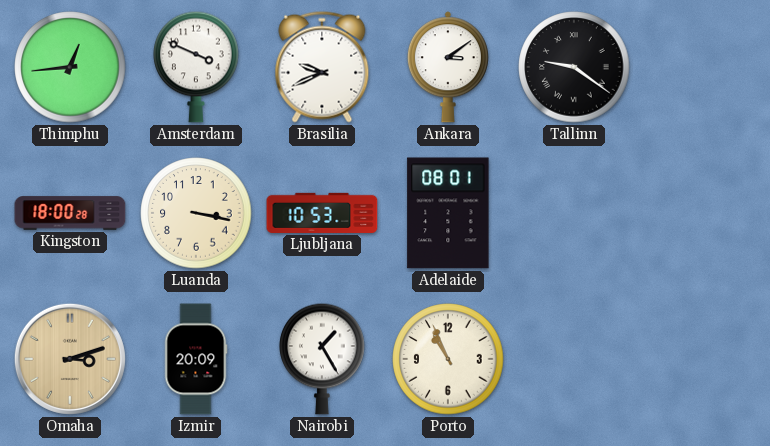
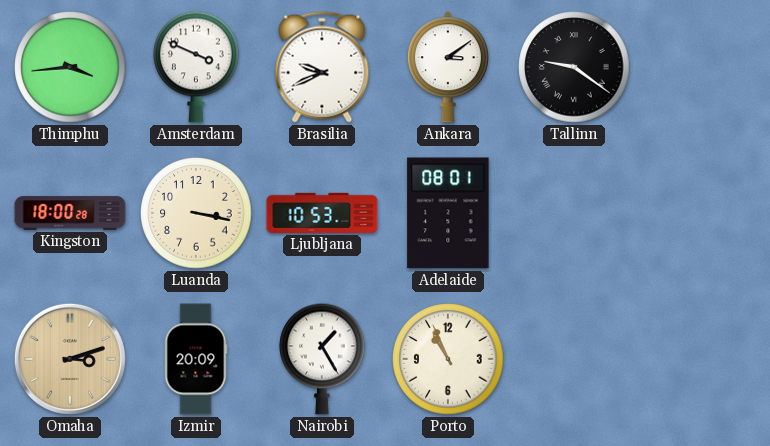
Thimphu: 12:44 -> 3:44 (70, 67)
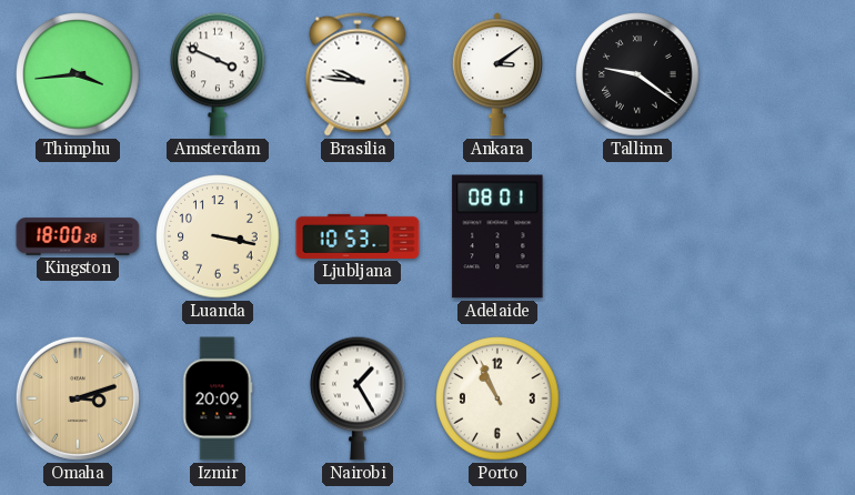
Brasilia: 9:41 -> 9:46 (358, 74)
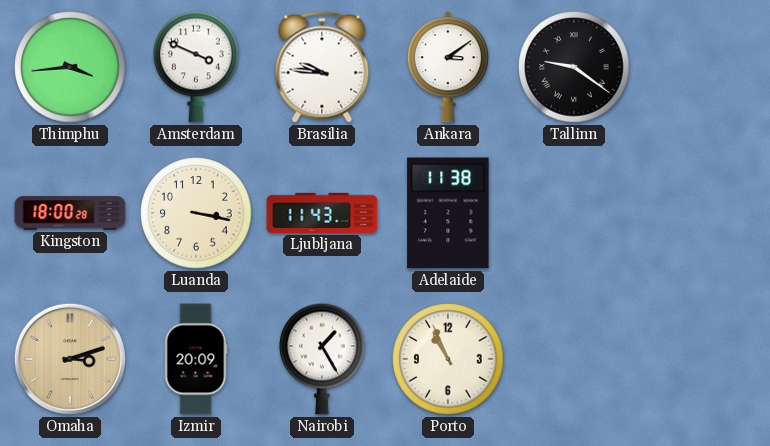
Ljubljana: 10:53 -> 11:43 (322, 213)
Adelaide: 08:01 -> 11:38 (448, 213)
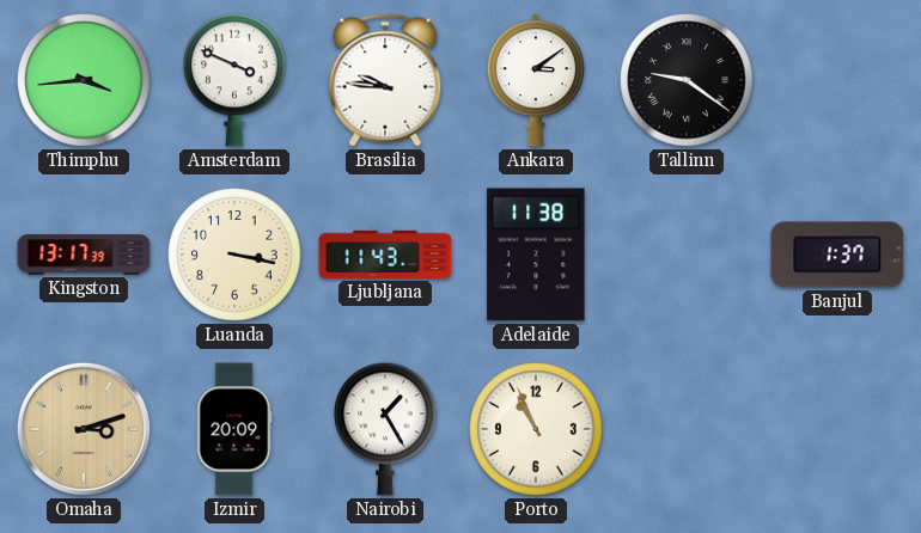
Kingston: 18:00 -> 13:17 (84, 255)
Banjul: none -> 1:37 (837, 255)
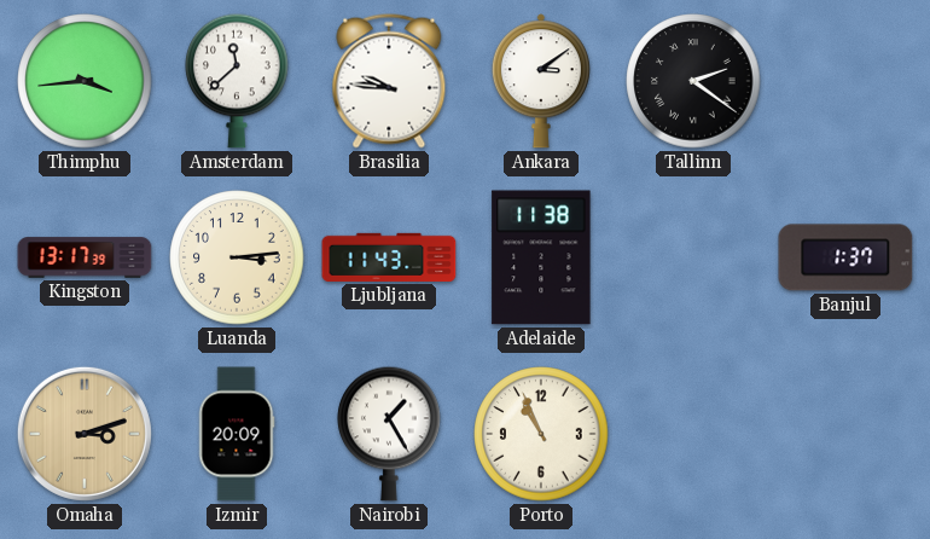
Amsterdam: 3:49 -> 11:38 (237, 81)
Tallinn: 9:21 -> 2:21 (693, 81)
Luanda: 3:17 -> 3:14 (237, 257)
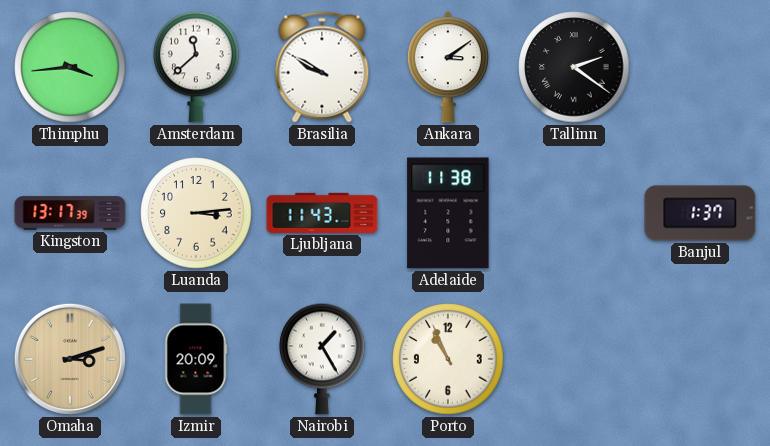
Brasilia: 9:46 -> 9:50 (322, 67)
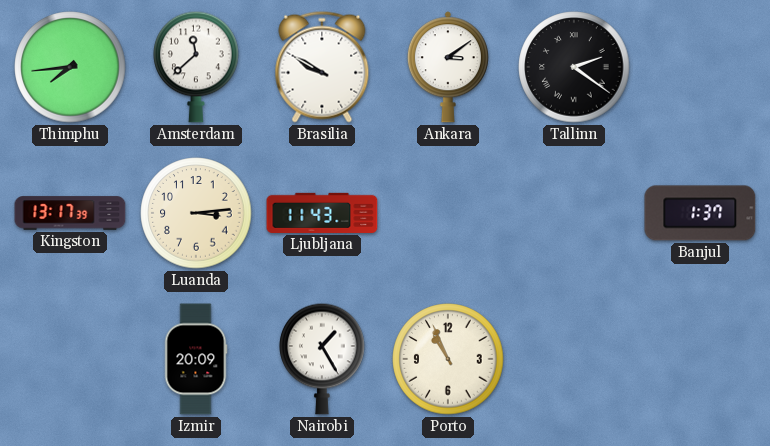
Thimphu: 3:44 -> 7:44 (70, 67)
Adelaide: 11:38 -> none (448, 213)
Omaha: 3:12 -> none (70, 359)
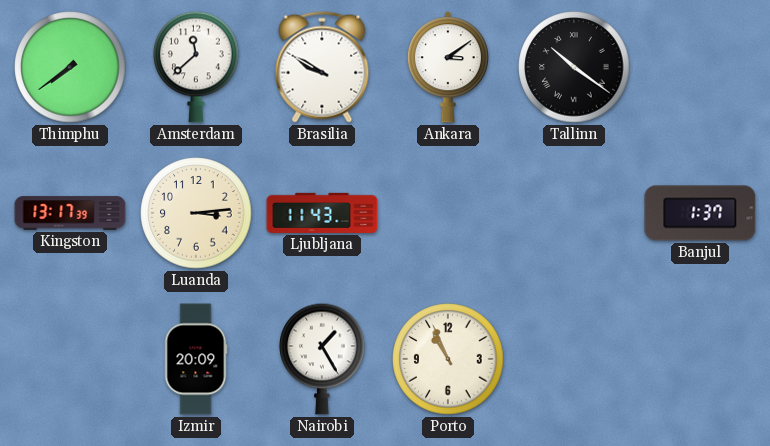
Thimphu: 7:44 -> 7:39 (70, 67)
Tallinn: 2:21 -> 10:21 (574, 67)
